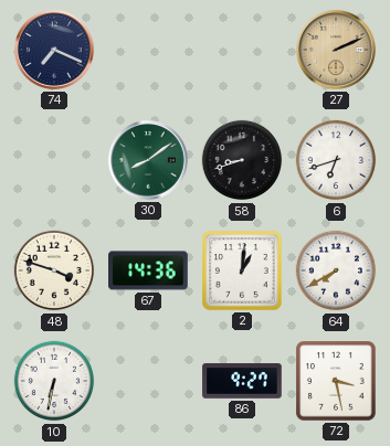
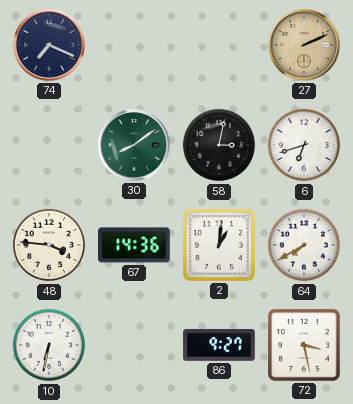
58: 8:42 -> 3:02 (219, 145)
48: 3:48 -> 3:46 (49, 245)
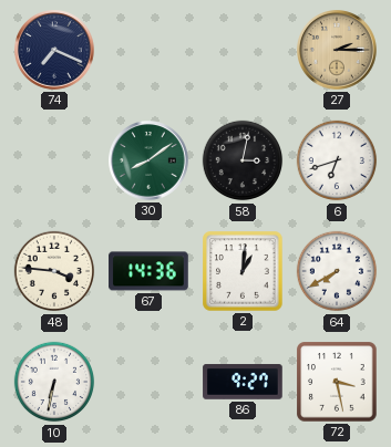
27: 2:11 -> 2:15 (338, 51)
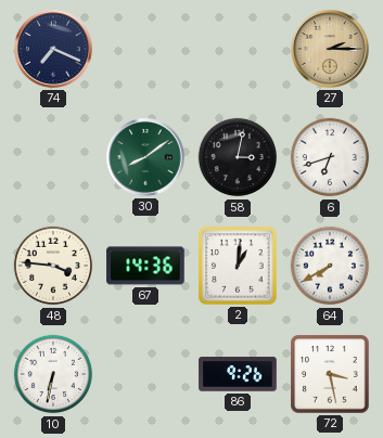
86: 9:27 -> 9:26 (238, 374)
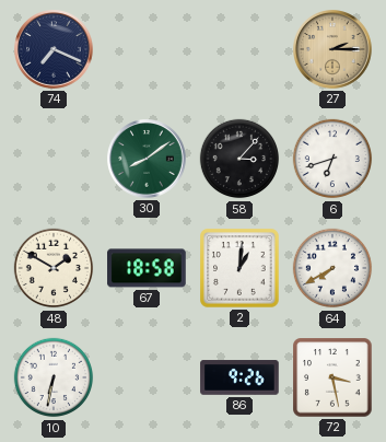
58: 3:02 -> 3:07 (239, 159)
48: 3:46 -> 1:50 (54, 268)
67: 14:36 -> 18:58 (147, 268)
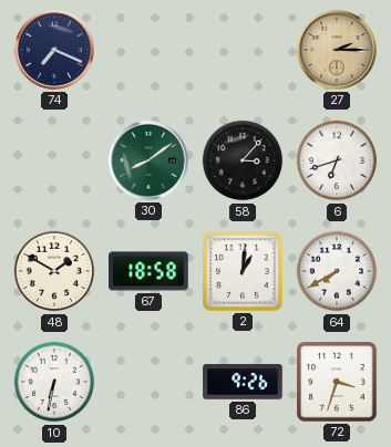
72: 3:28 -> 3:33 (337, 382)
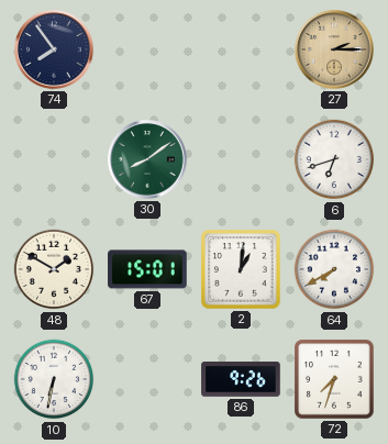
74: 7:19 -> 7:54 (55, 51)
58: 3:07 -> none (243, 160)
67: 18:58 -> 15:01 (147, 269)
72: 3:33 -> 7:33 (334, 379)
